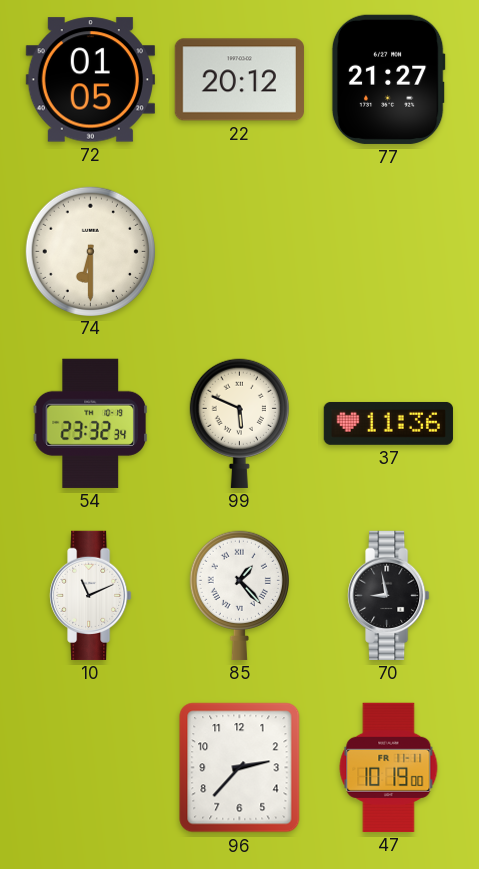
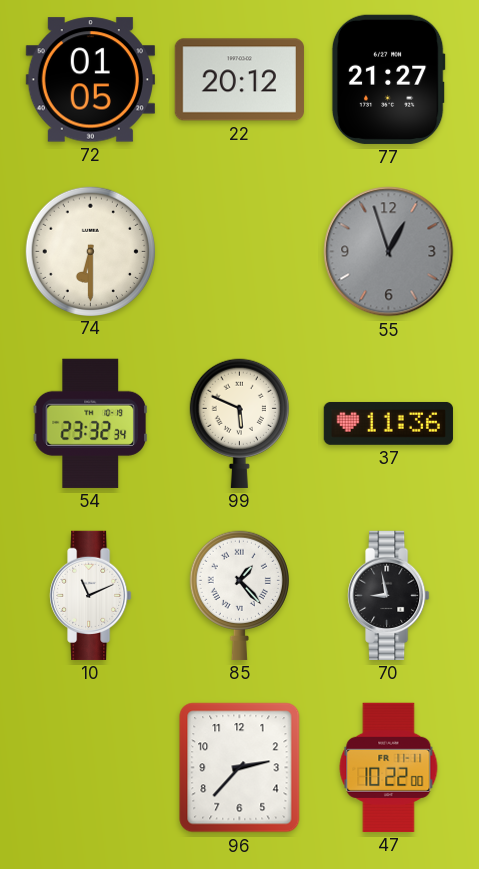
55: none -> 12:57 (389, 252)
47: 10:19 -> 10:22 (389, 767)
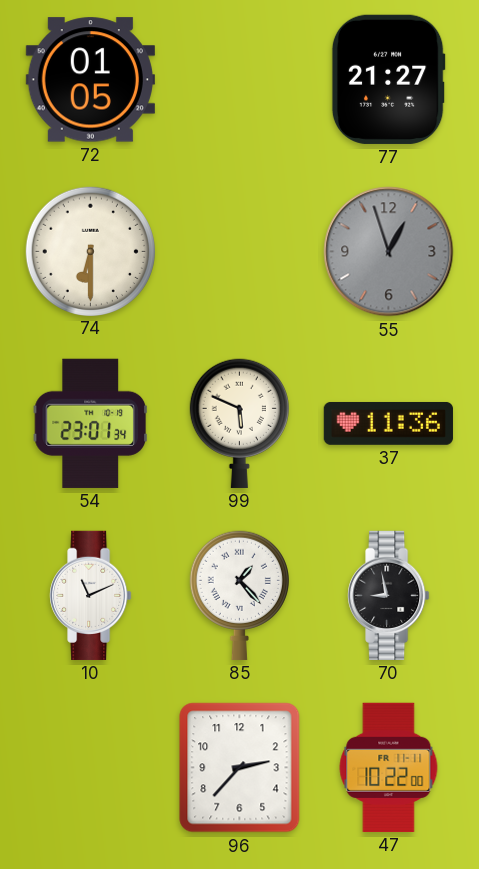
22: 20:12 -> none (239, 80)
54: 23:32 -> 23:01 (91, 423)
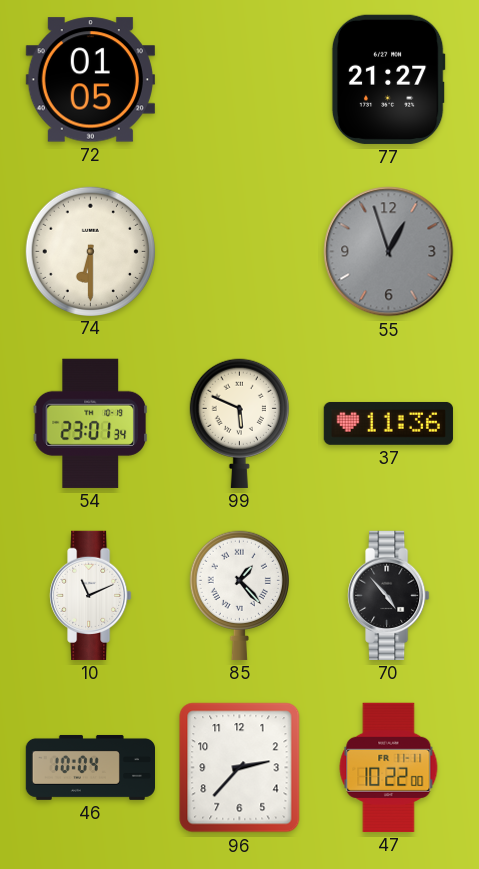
70: 8:58 -> 4:53 (389, 595)
46: none -> 10:04 (90, 767)
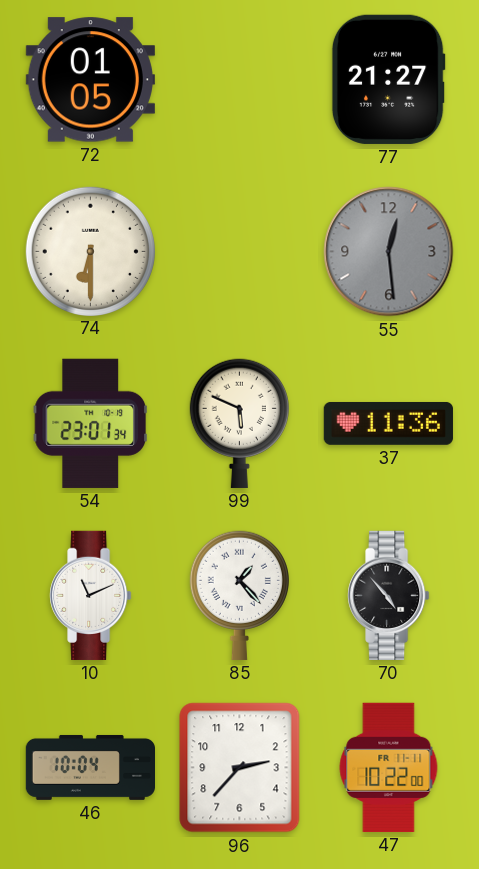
55: 12:57 -> 12:29 (389, 252)
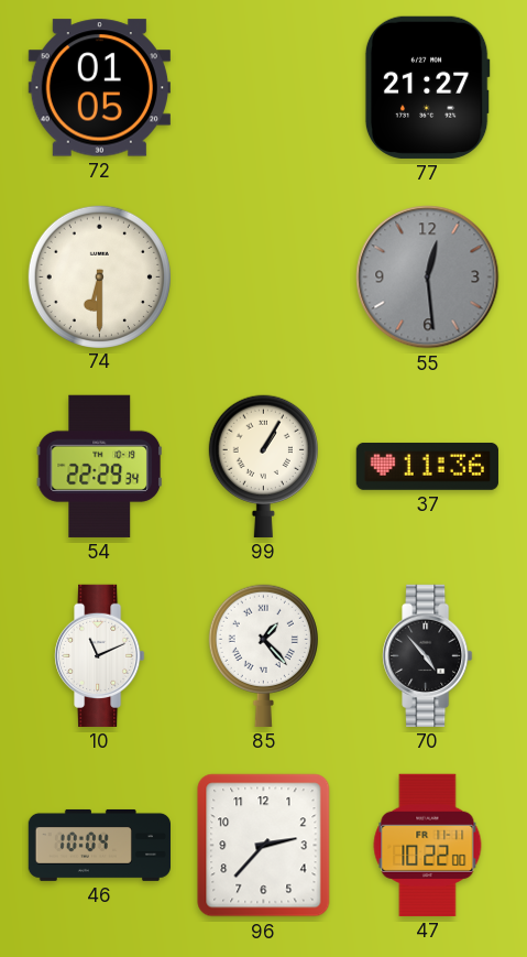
54: 23:01 -> 22:29 (100, 466)
99: 5:49 -> 1:05 (263, 466)
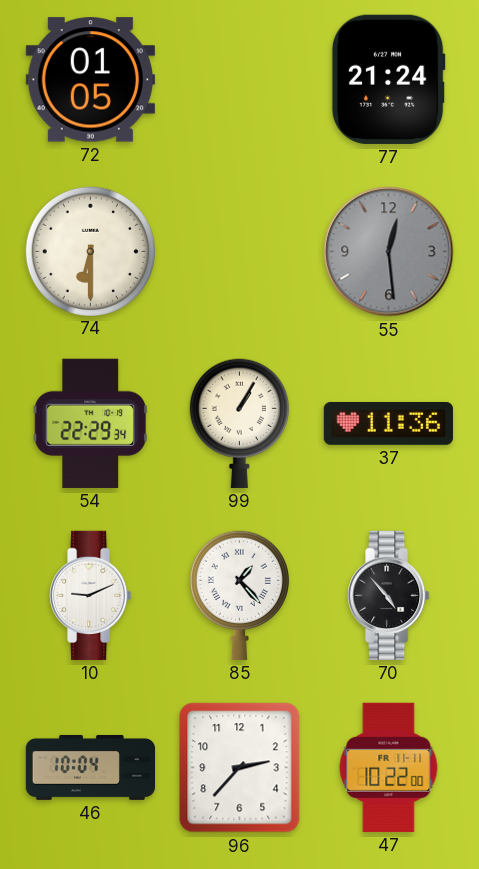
77: 21:27 -> 21:24 (388, 79)
10: 11:11 -> 9:11 (91, 595)
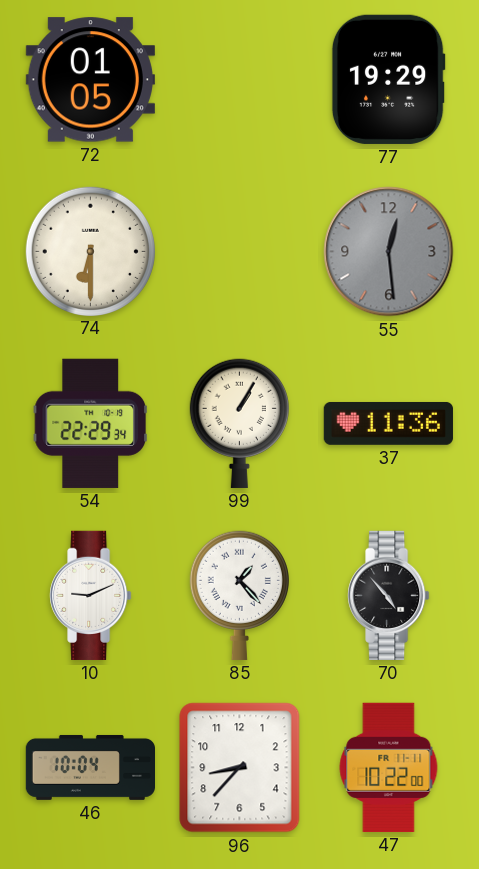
77: 21:24 -> 19:29 (388, 79)
96: 2:37 -> 8:37 (240, 768)
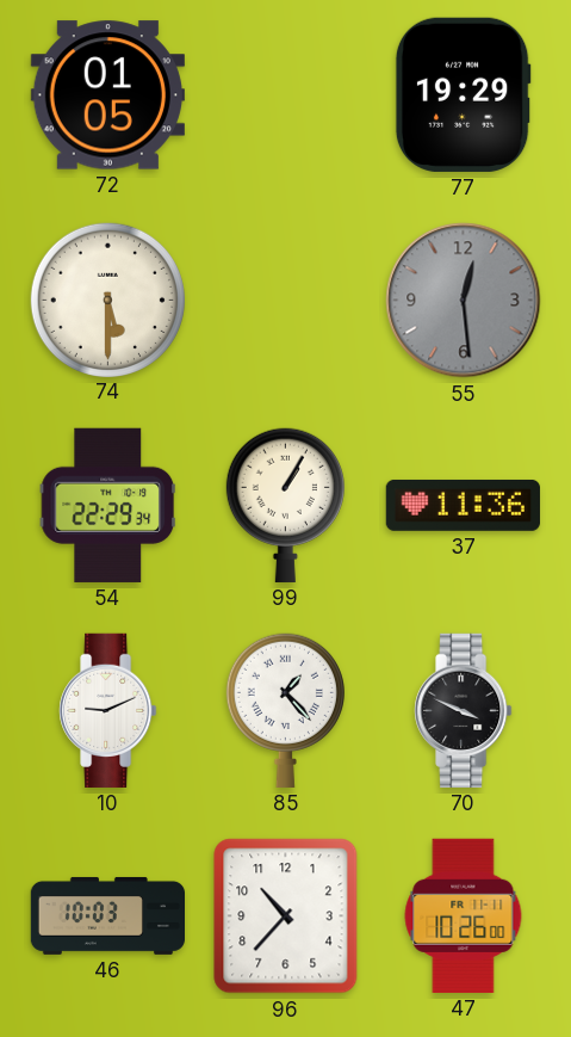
74: 6:30 -> 5:30 (107, 300)
70: 4:53 -> 3:49 (464, 710)
46: 10:04 -> 10:03 (107, 915)
96: 8:37 -> 10:37 (286, 916)
47: 10:22 -> 10:26 (464, 915)
